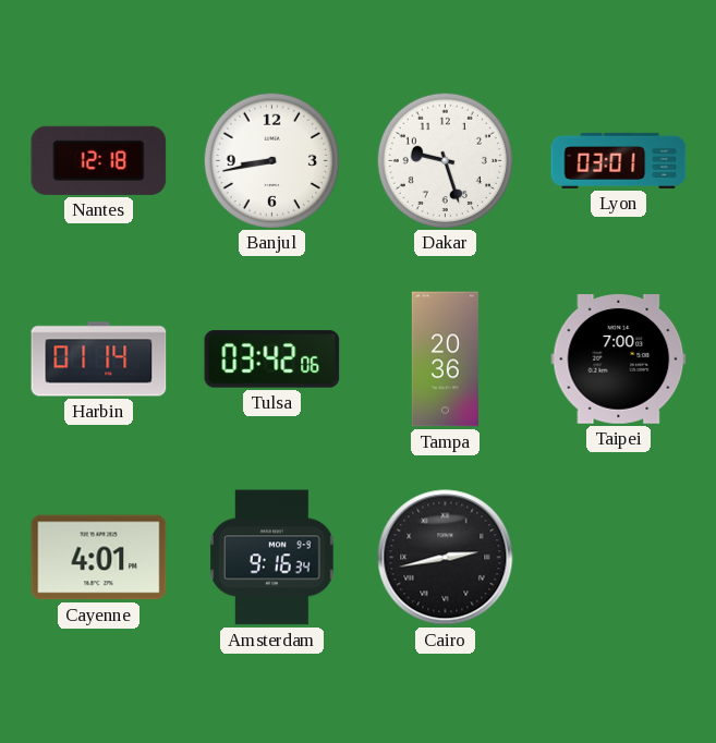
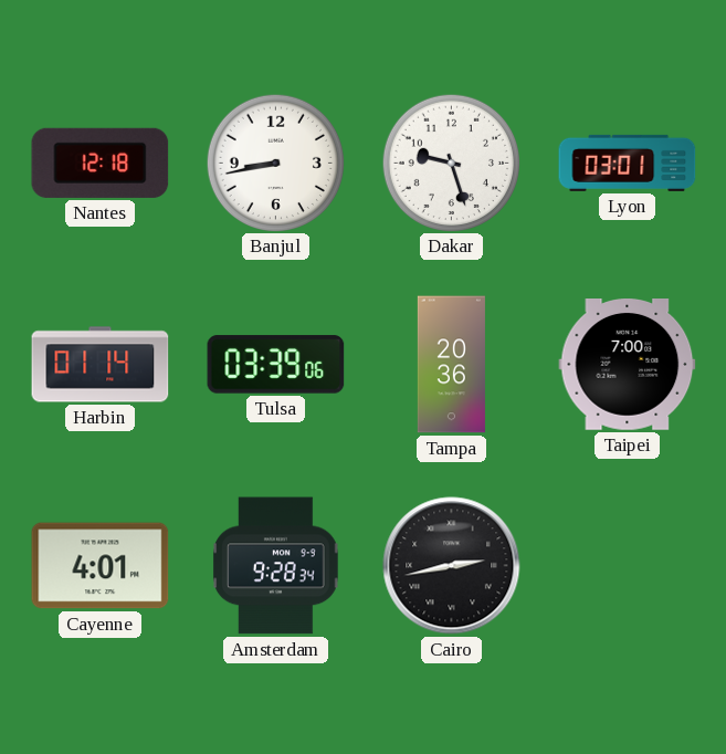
Tulsa: 03:42 -> 03:39 (276, 365)
Amsterdam: 9:16 -> 9:28 (276, 566)
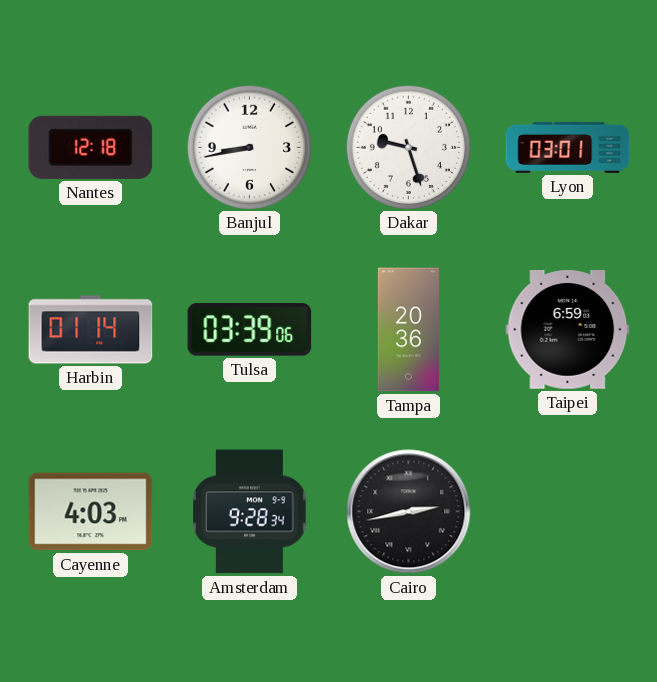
Taipei: 7:00 -> 6:59 (568, 330)
Cayenne: 4:01 -> 4:03 (91, 512)
